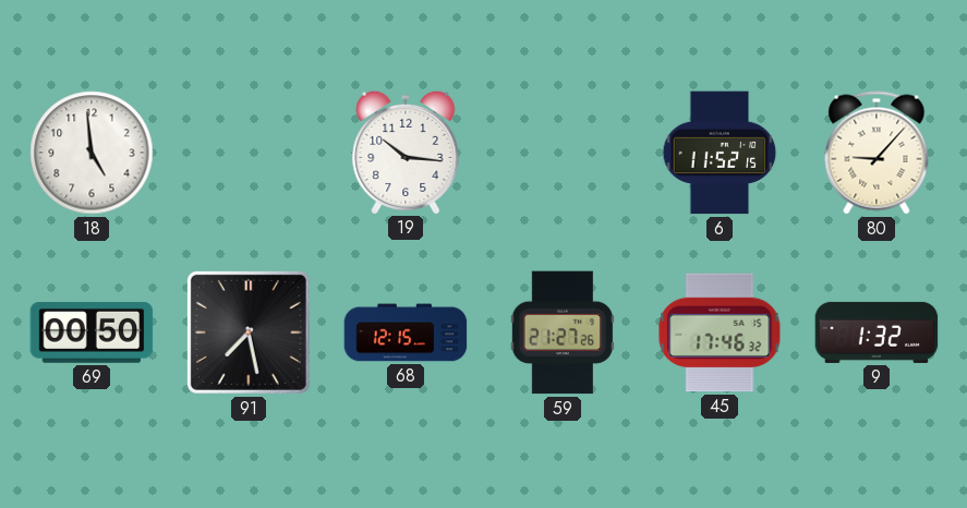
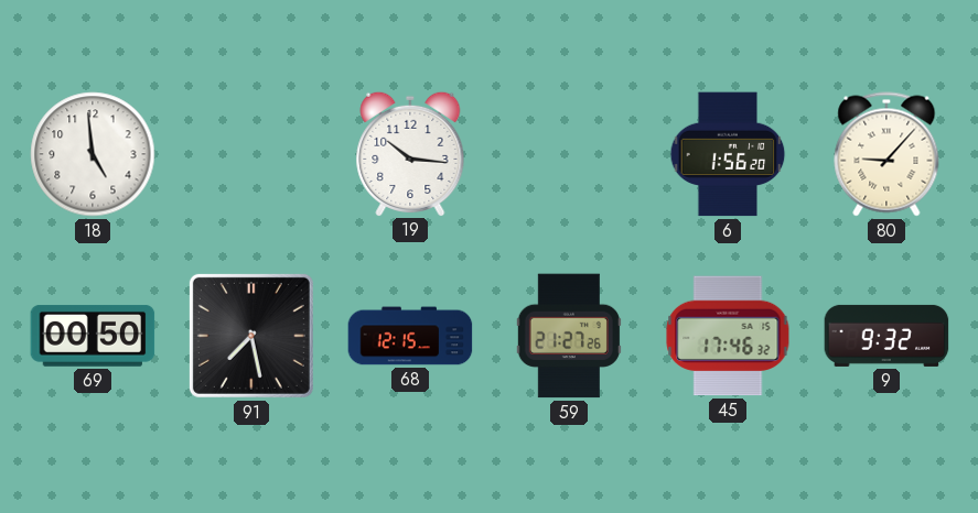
6: 11:52 -> 1:56 (728, 154)
9: 1:32 -> 9:32 (886, 336)
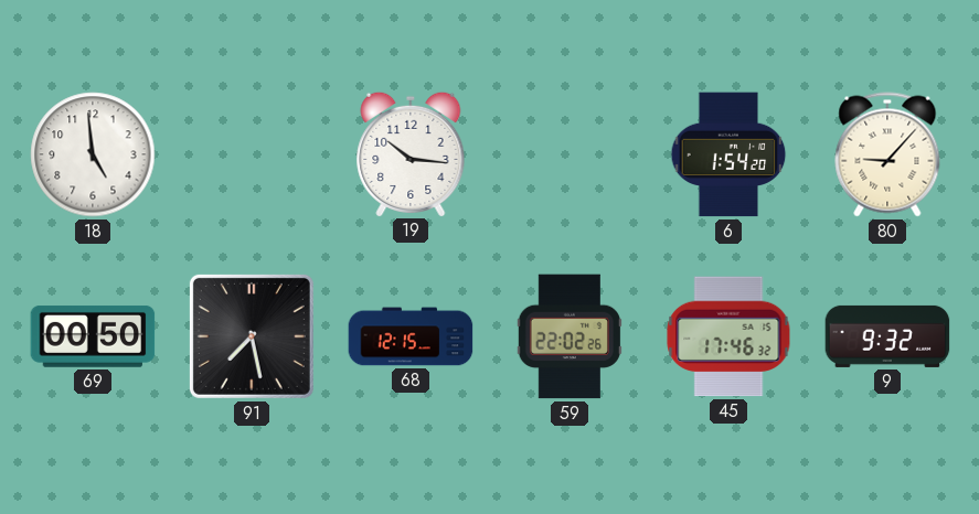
6: 1:56 -> 1:54 (728, 154)
59: 21:27 -> 22:02 (570, 336)
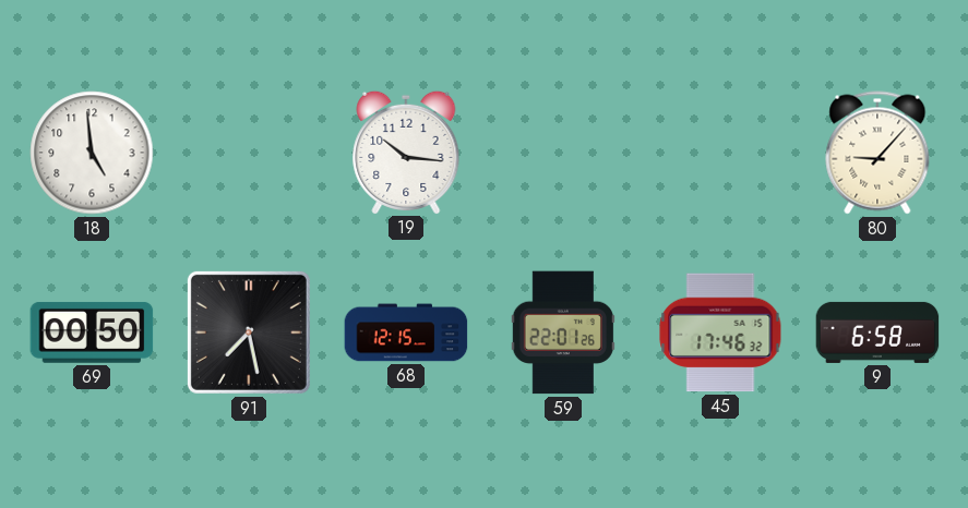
6: 1:54 -> none (728, 154)
59: 22:02 -> 22:01 (563, 332)
9: 9:32 -> 6:58 (877, 332)
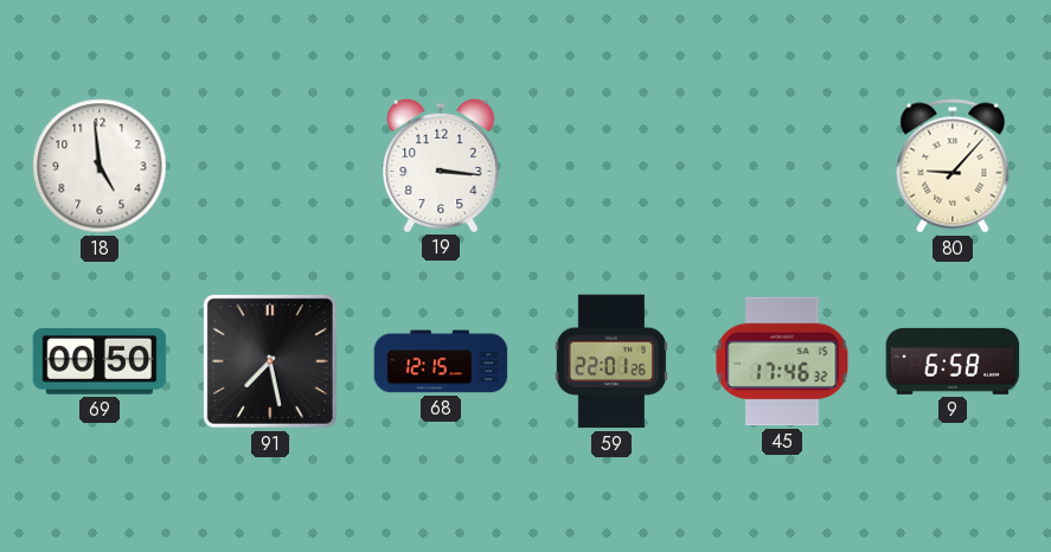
19: 10:16 -> 3:16 (441, 165)
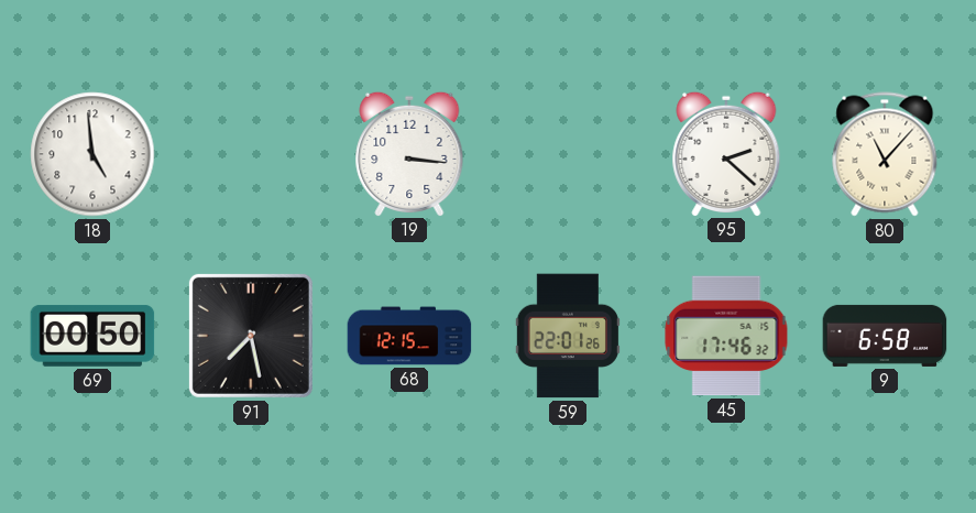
95: none -> 2:22 (726, 153)
80: 9:07 -> 11:07 (885, 154)
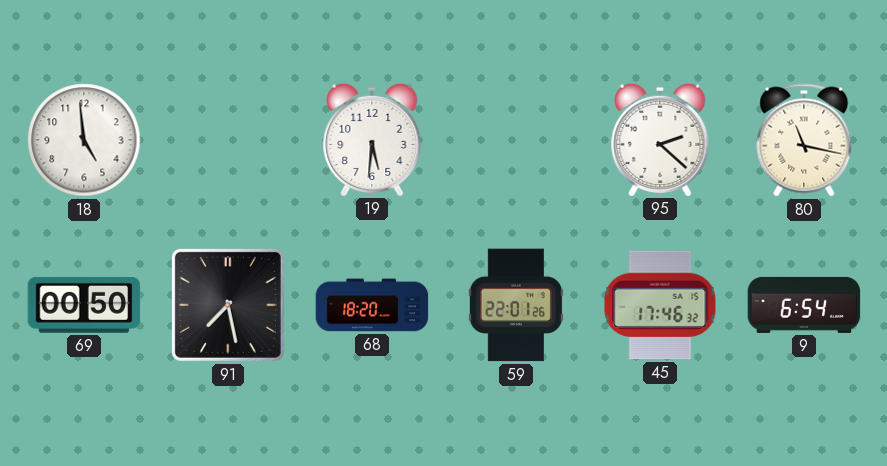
19: 3:16 -> 5:31 (372, 139)
80: 11:07 -> 11:17 (804, 140)
68: 12:15 -> 18:20 (372, 305)
9: 6:58 -> 6:54 (804, 305)
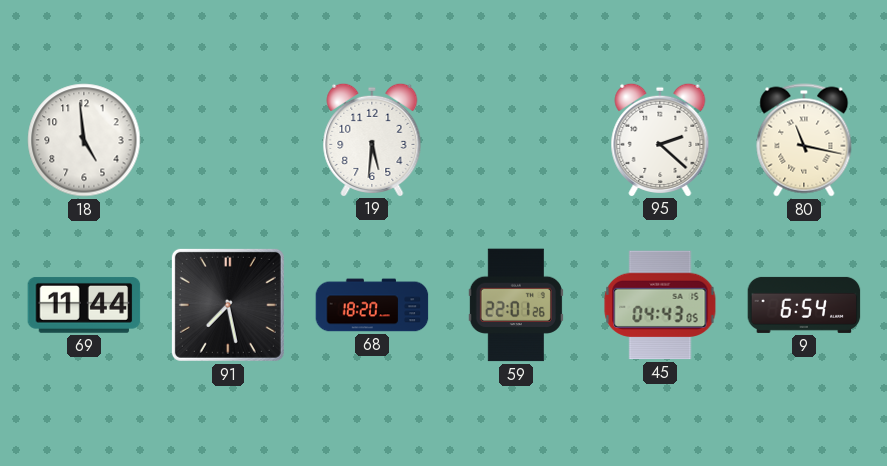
69: 00:50 -> 11:44 (84, 305)
45: 17:46 -> 04:43 (660, 305)
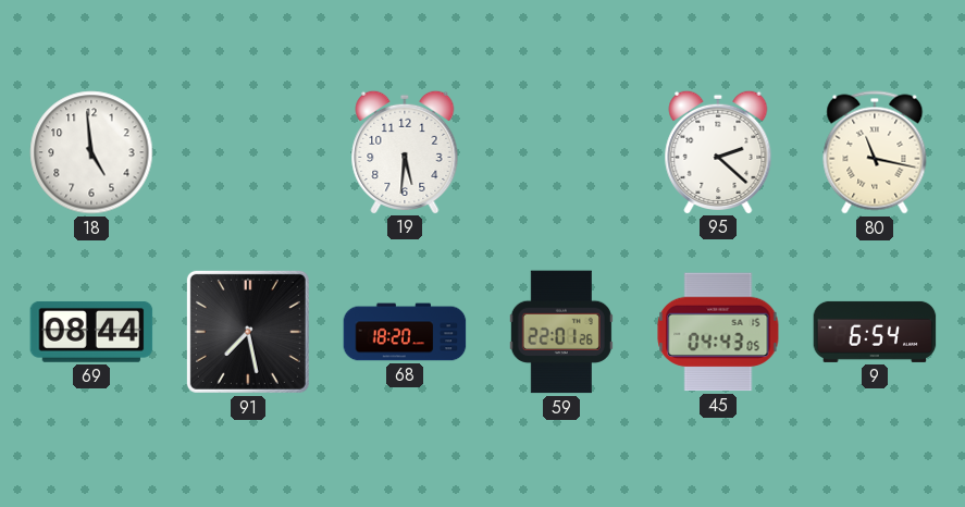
69: 11:44 -> 08:44 (91, 332)
